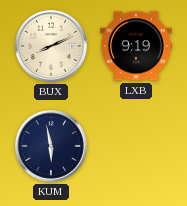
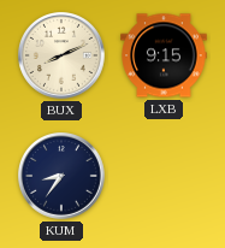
LXB: 9:19 -> 9:15 (164, 55)
KUM: 5:58 -> 8:36 (63, 177)
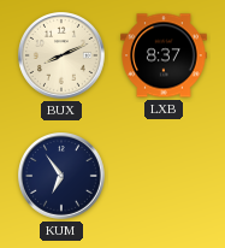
LXB: 9:15 -> 8:37 (164, 55)
KUM: 8:36 -> 6:54 (63, 177)
